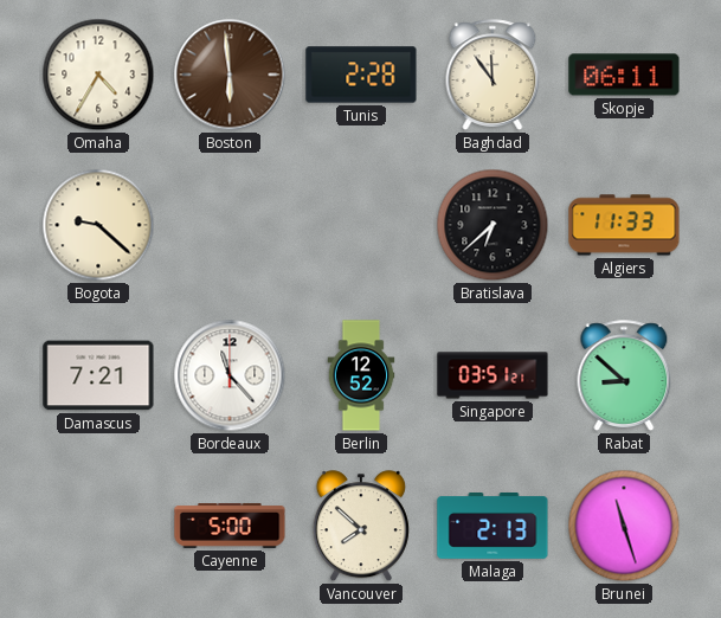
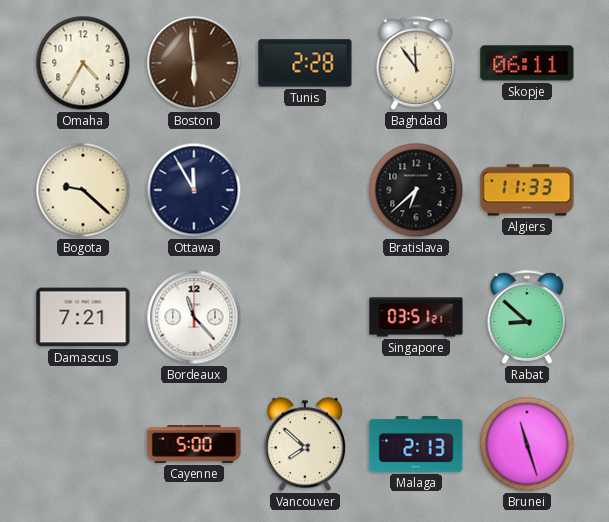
Ottawa: none -> 11:55 (194, 190)
Berlin: 12:52 -> none (361, 375)
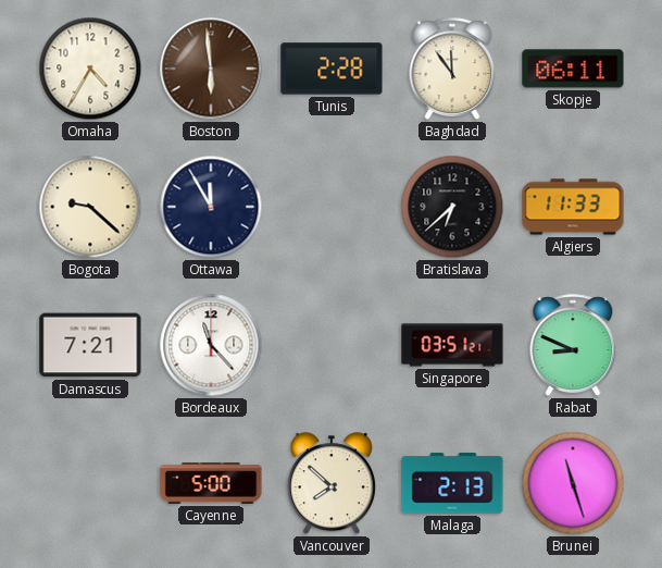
Rabat: 8:52 -> 8:49 (573, 345)
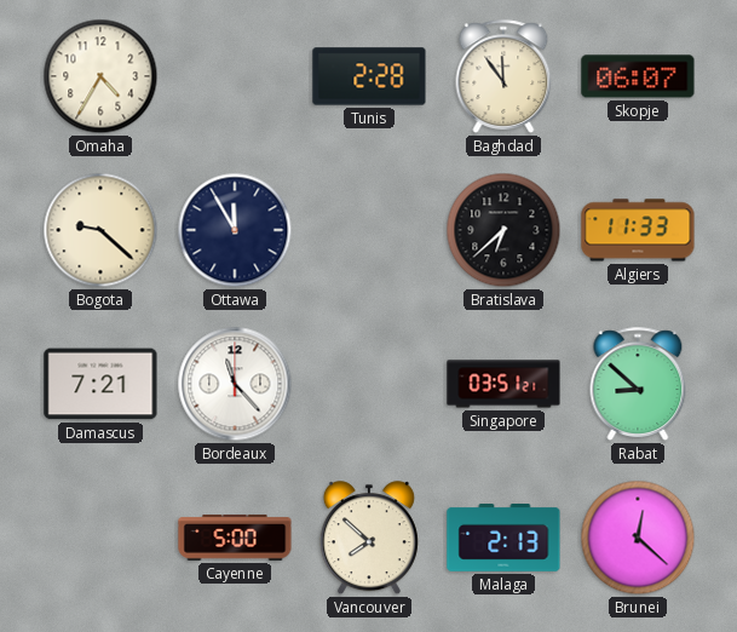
Boston: 5:59 -> none (211, 69)
Skopje: 06:11 -> 06:07 (638, 76)
Rabat: 8:49 -> 8:52 (638, 384)
Brunei: 11:27 -> 12:22 (638, 538)
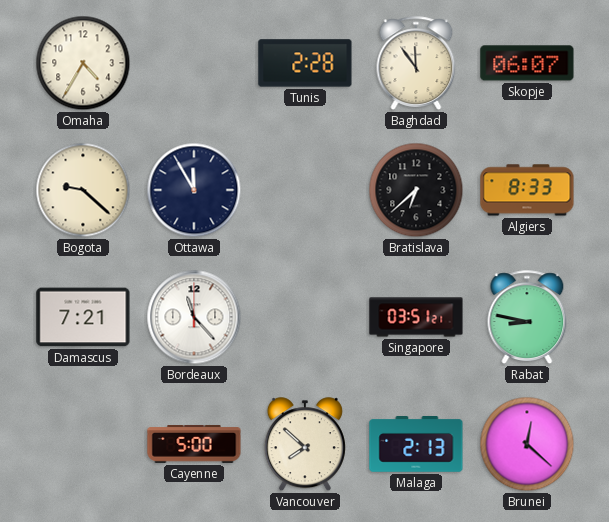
Algiers: 11:33 -> 8:33 (527, 190)
Rabat: 8:52 -> 8:47 (527, 317)
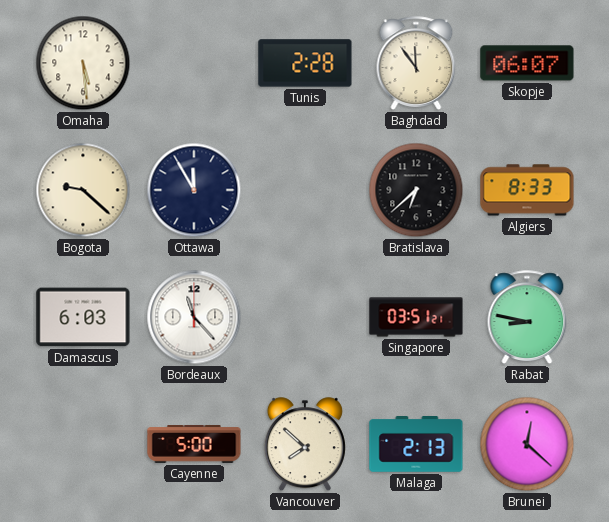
Omaha: 4:35 -> 5:29 (83, 63)
Damascus: 7:21 -> 6:03 (83, 317)
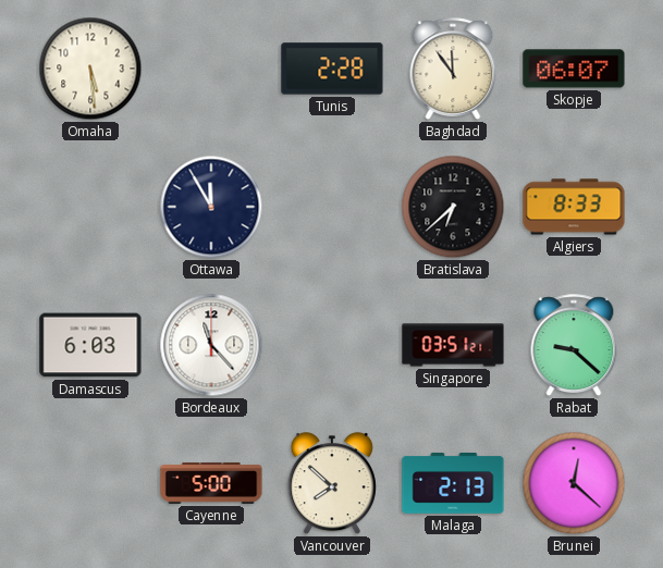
Bogota: 9:22 -> none (83, 190)
Rabat: 8:47 -> 9:22 (574, 345)
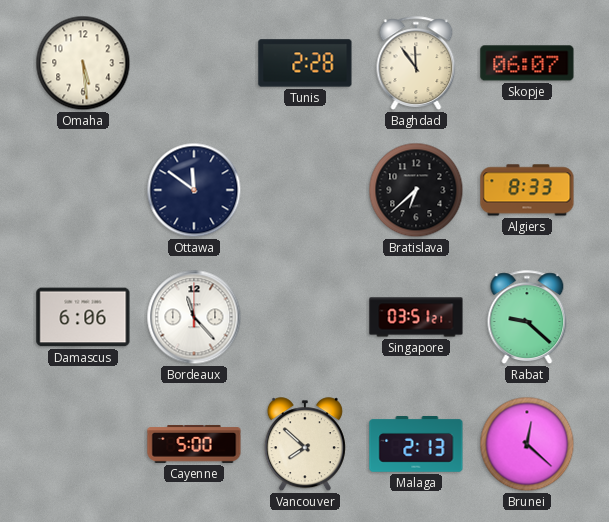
Ottawa: 11:55 -> 11:51 (194, 190)
Damascus: 6:03 -> 6:06 (83, 317)
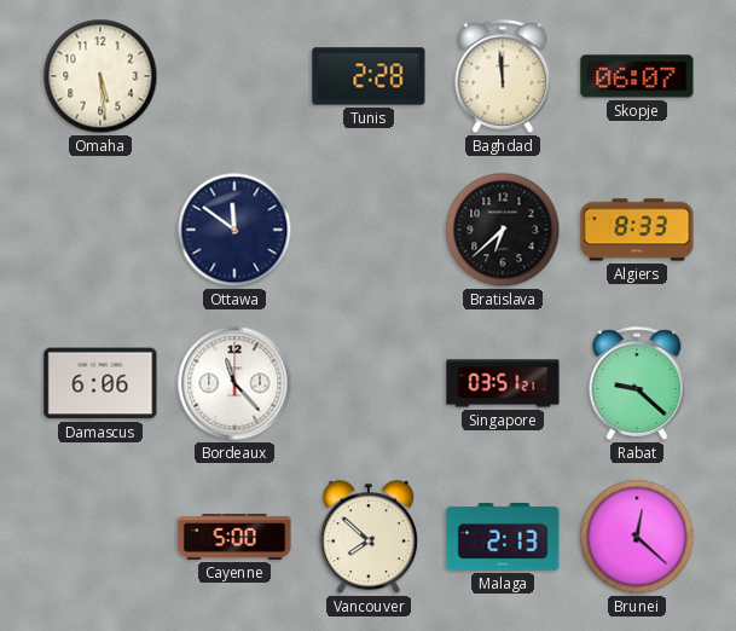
Baghdad: 11:54 -> 11:59 (503, 76)
